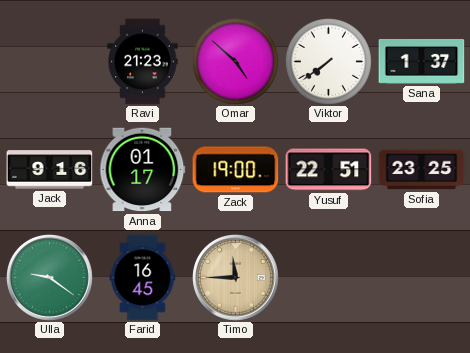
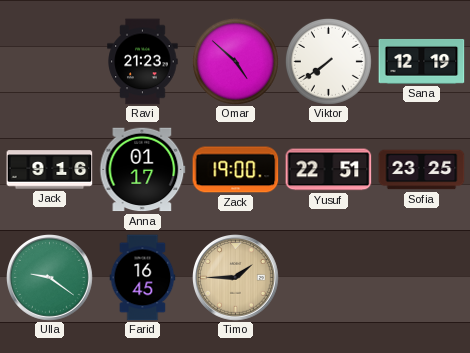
Sana: 1:37 -> 12:19 (422, 61)
Timo: 11:45 -> 1:45 (236, 278)
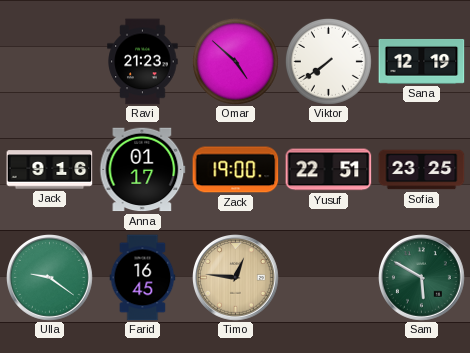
Timo: 1:45 -> 12:46 (236, 278)
Sam: none -> 5:50 (422, 278)
